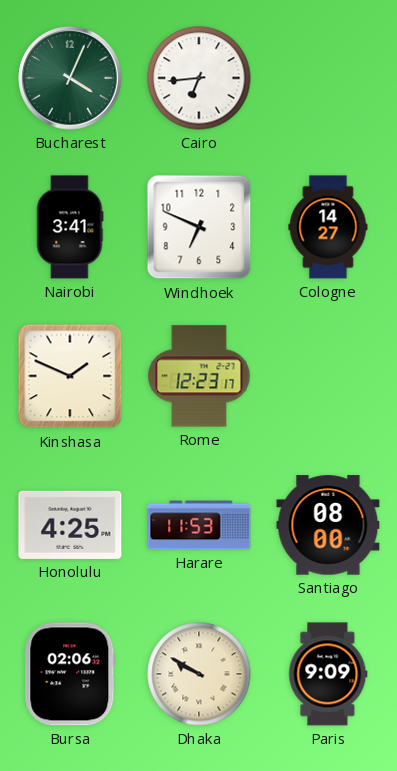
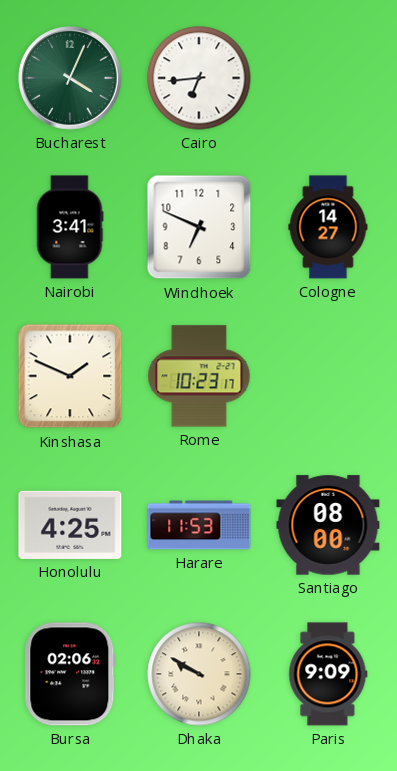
Rome: 12:23 -> 10:23 (199, 376)
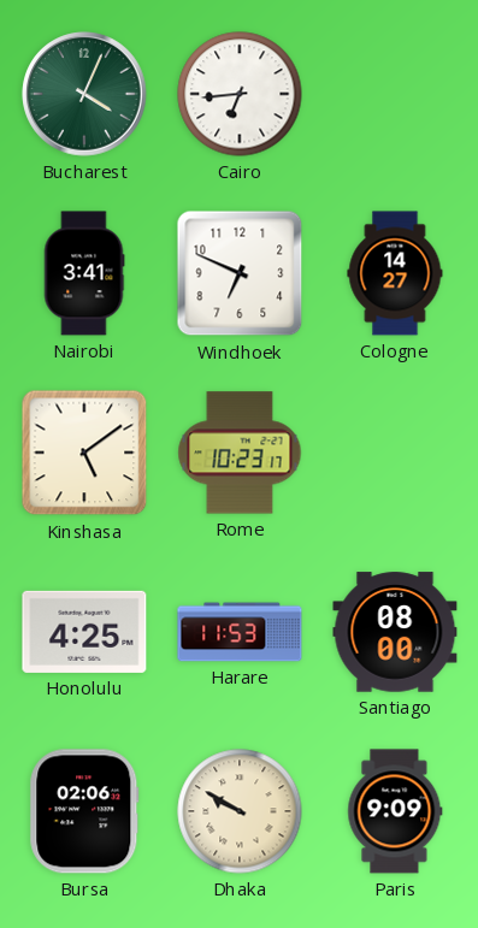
Kinshasa: 1:49 -> 5:09 (84, 453)
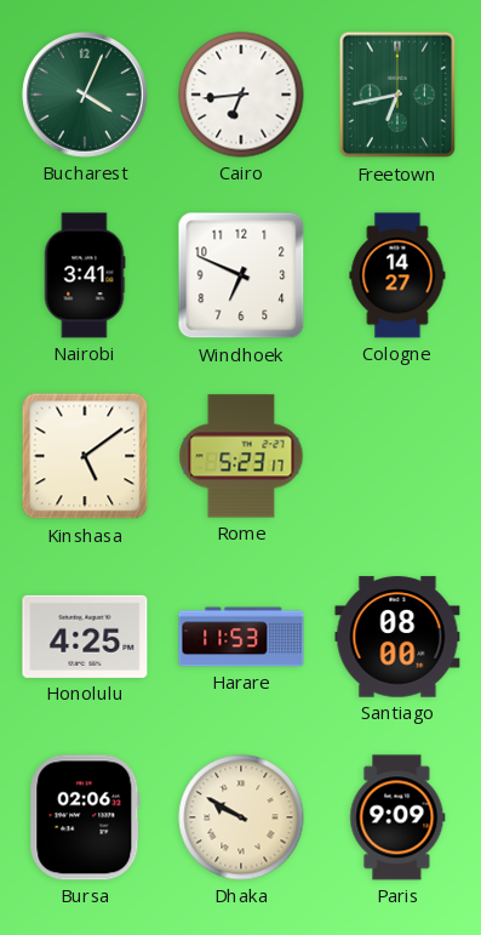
Freetown: none -> 6:43 (397, 95)
Rome: 10:23 -> 5:23 (241, 456)
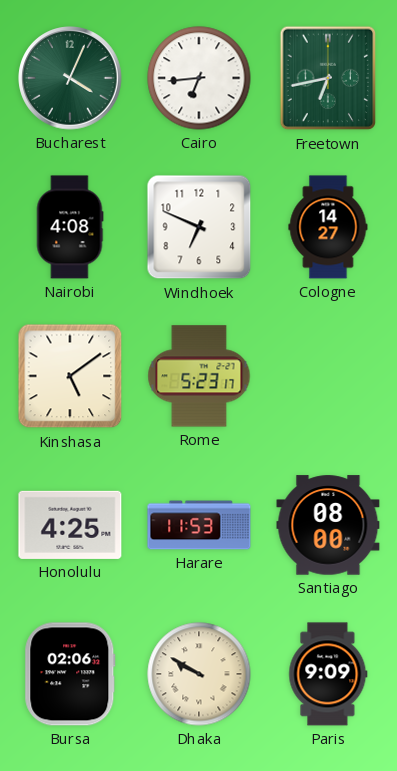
Nairobi: 3:41 -> 4:08 (70, 227)
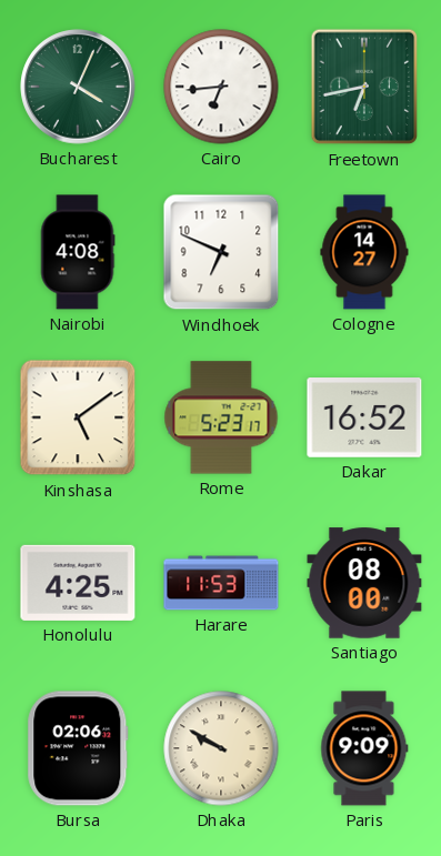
Dakar: none -> 16:52 (364, 417)
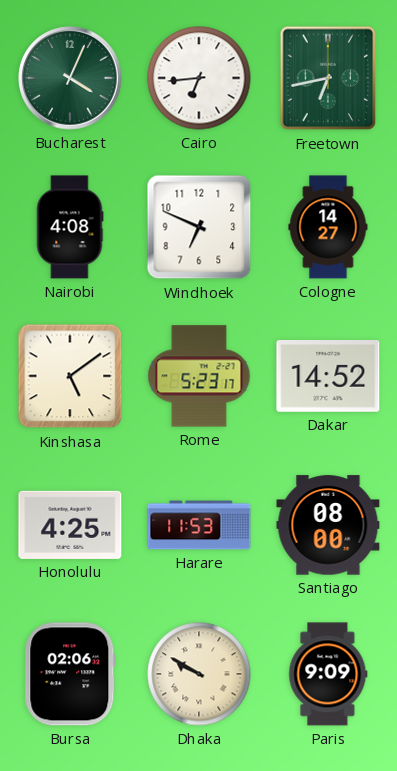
Dakar: 16:52 -> 14:52 (328, 376)
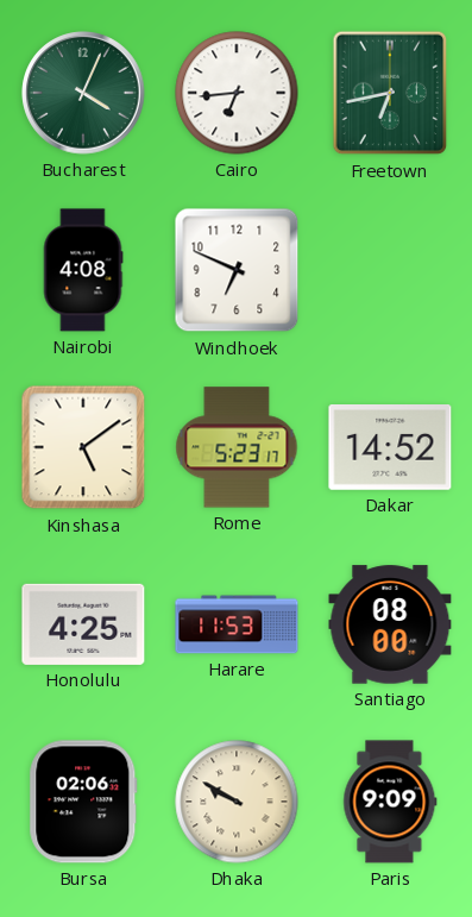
Cologne: 14:27 -> none (328, 227)
